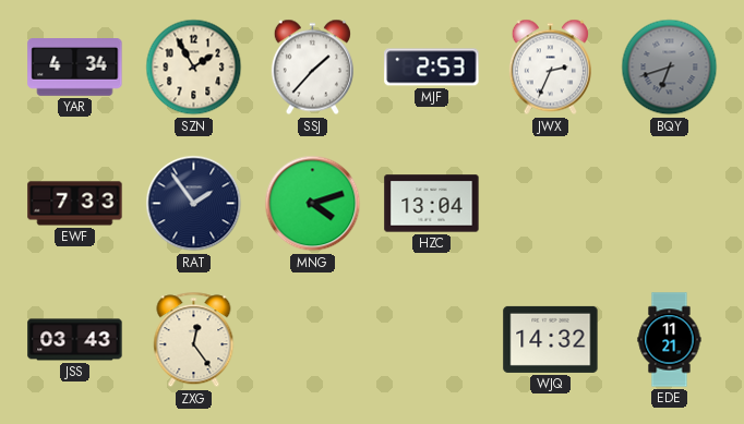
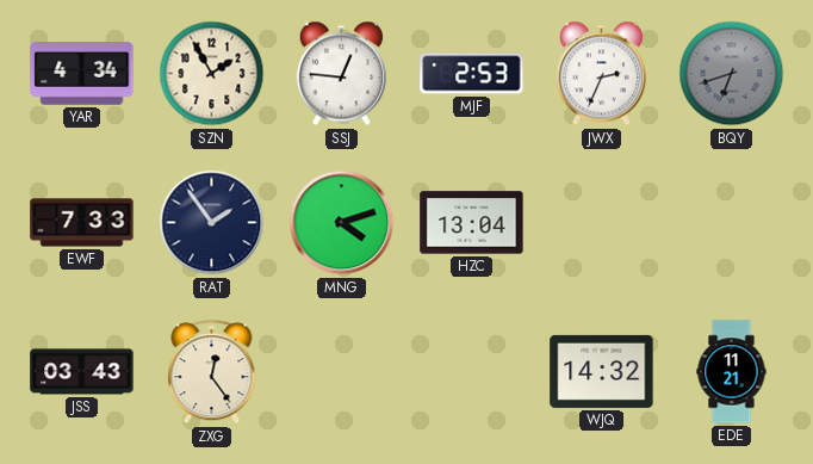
SSJ: 1:37 -> 12:46 (341, 74)
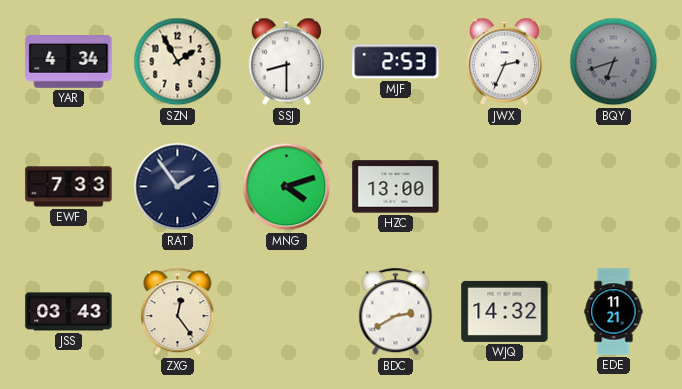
SSJ: 12:46 -> 8:30 (286, 62)
HZC: 13:04 -> 13:00 (396, 187)
BDC: none -> 2:40 (396, 312)
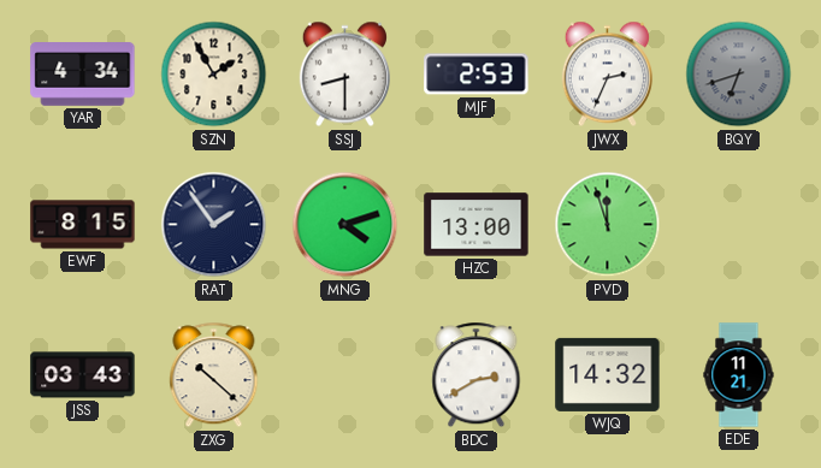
EWF: 7:33 -> 8:15 (83, 225)
PVD: none -> 11:57 (608, 225)
ZXG: 12:24 -> 10:22 (214, 375)
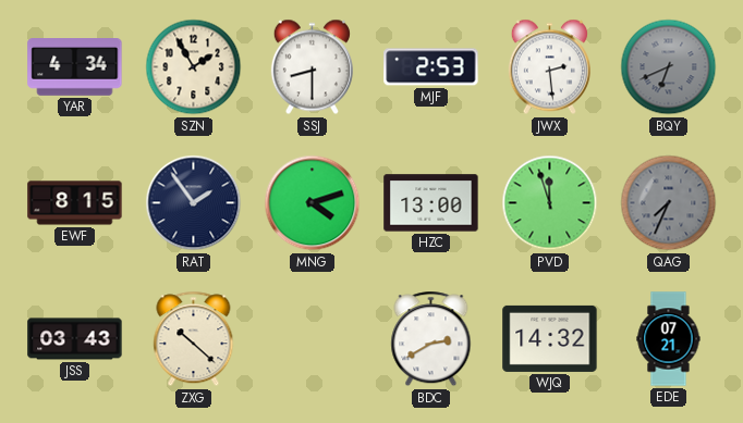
JWX: 2:34 -> 2:29 (549, 67)
BQY: 6:42 -> 6:41 (669, 67)
QAG: none -> 7:34 (669, 203)
EDE: 11:21 -> 07:21 (669, 339)
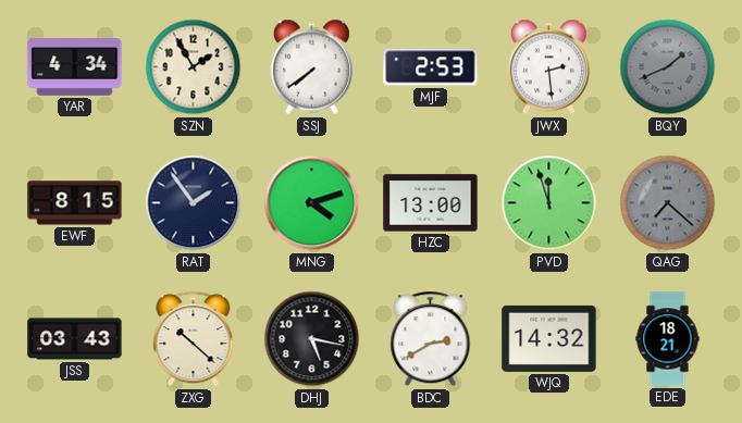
SSJ: 8:30 -> 7:39 (311, 67)
BQY: 6:41 -> 1:41 (668, 67)
QAG: 7:34 -> 7:22 (668, 203)
DHJ: none -> 5:17 (312, 339)
EDE: 07:21 -> 18:21 (668, 339)
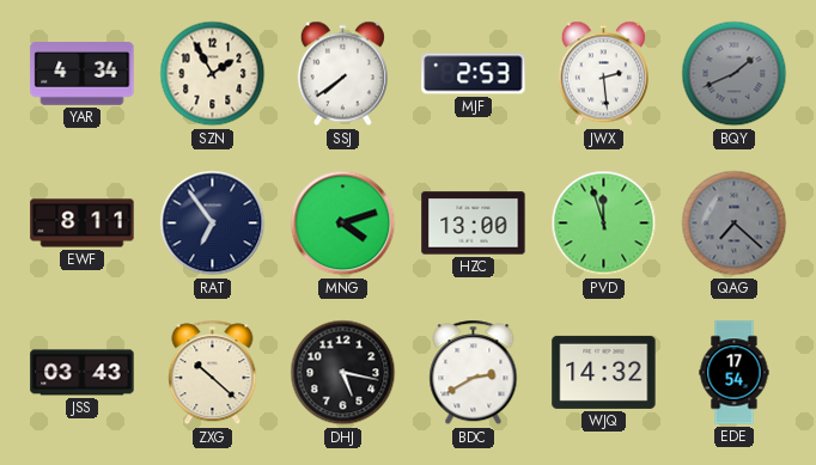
EWF: 8:15 -> 8:11 (83, 224)
RAT: 1:54 -> 6:54 (213, 224)
EDE: 18:21 -> 17:54 (735, 373)
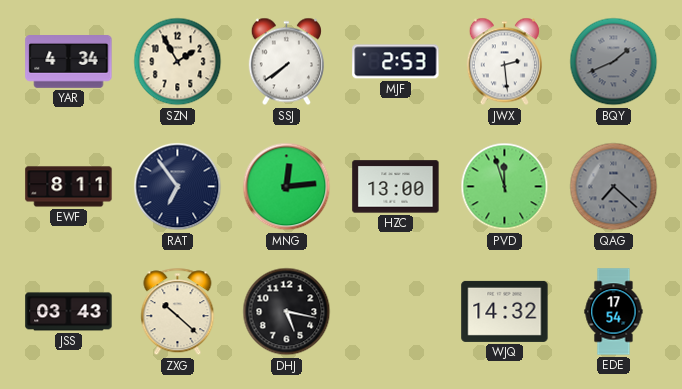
MNG: 4:12 -> 12:14 (287, 187)
BDC: 2:40 -> none (474, 373)
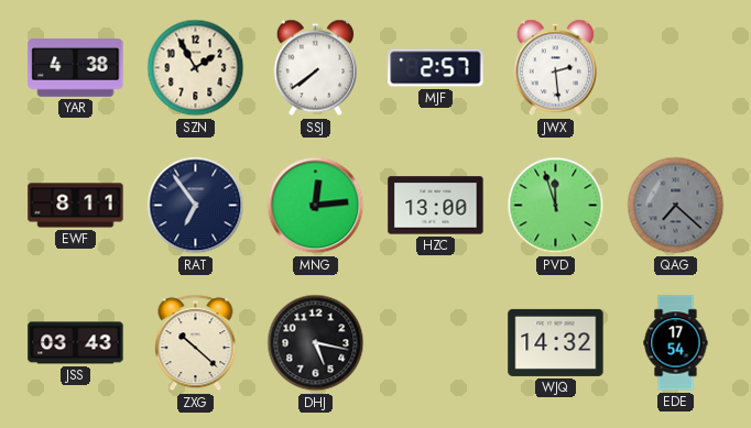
YAR: 4:34 -> 4:38 (76, 68)
MJF: 2:53 -> 2:57 (436, 68)
BQY: 1:41 -> none (614, 62)
